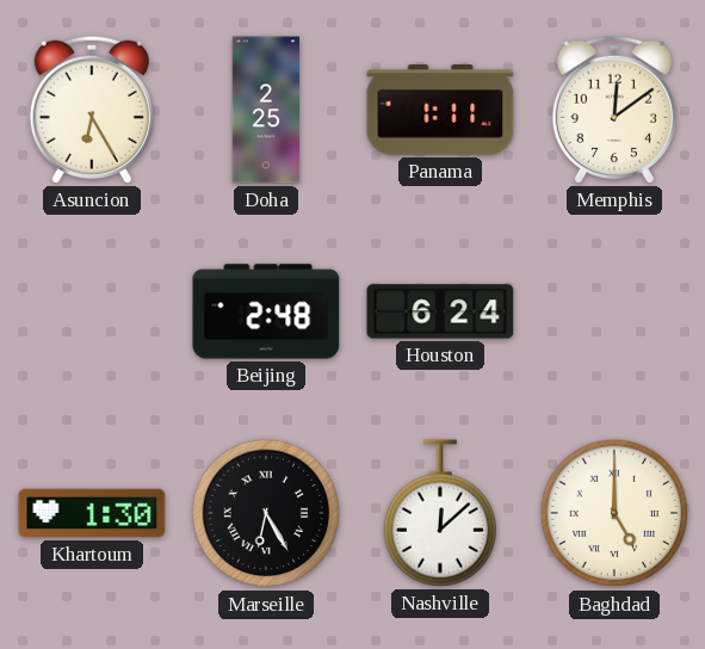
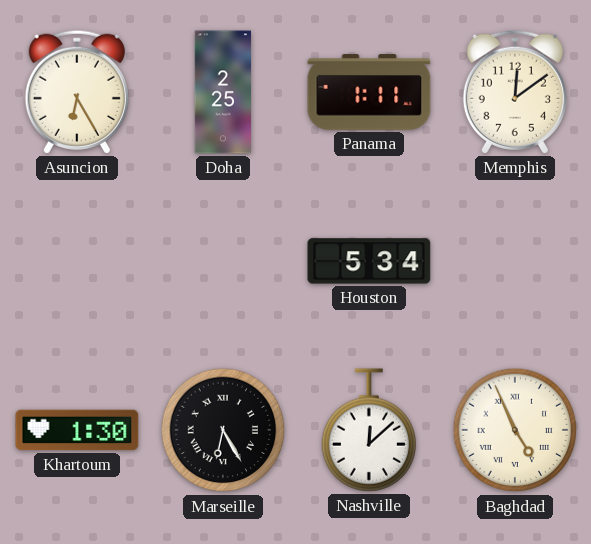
Beijing: 2:48 -> none (266, 311)
Houston: 6:24 -> 5:34 (369, 261)
Baghdad: 5:00 -> 4:56 (515, 430)
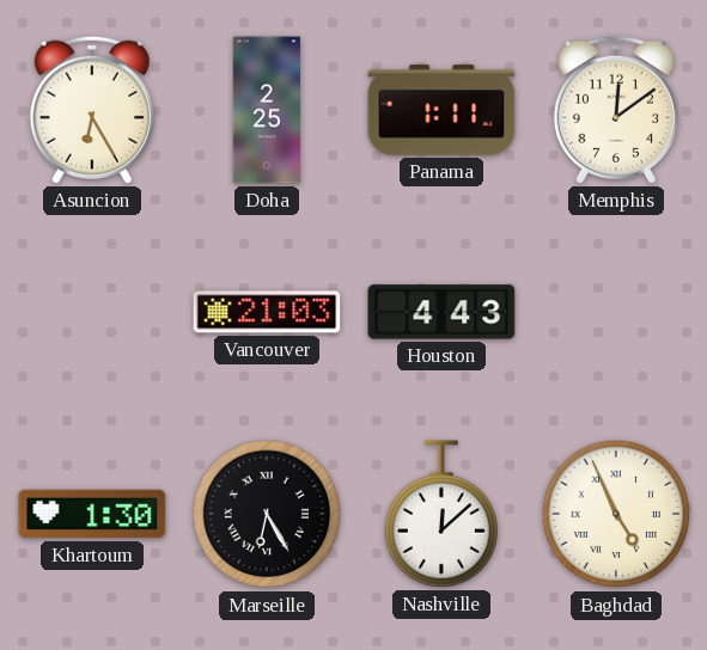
Vancouver: none -> 21:03 (267, 312)
Houston: 5:34 -> 4:43 (441, 312)
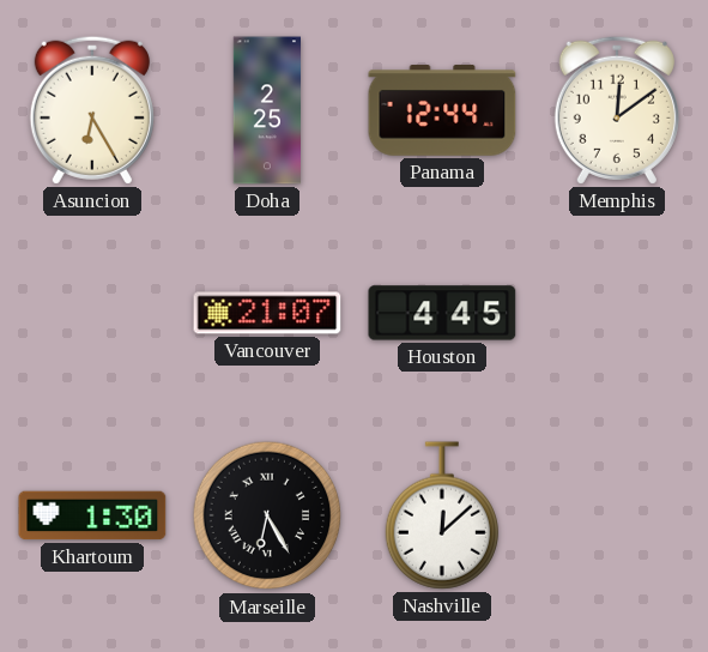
Panama: 1:11 -> 12:44 (442, 110)
Vancouver: 21:03 -> 21:07 (267, 313)
Houston: 4:43 -> 4:45 (442, 313)
Baghdad: 4:56 -> none (616, 514)
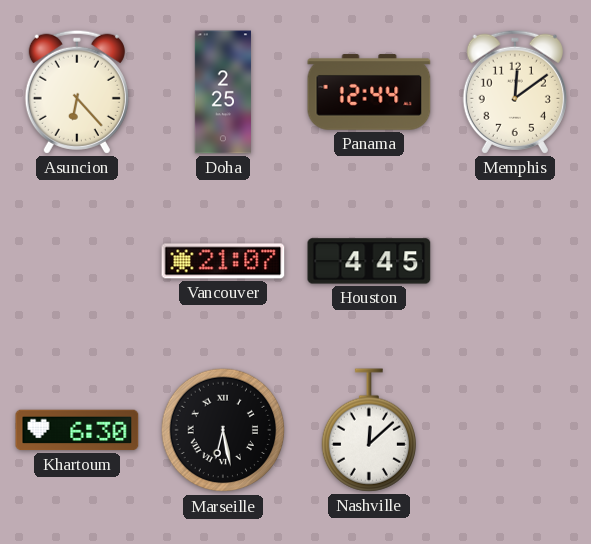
Asuncion: 6:25 -> 6:23 (77, 92)
Khartoum: 1:30 -> 6:30 (77, 430)
Marseille: 6:25 -> 6:28 (223, 430)
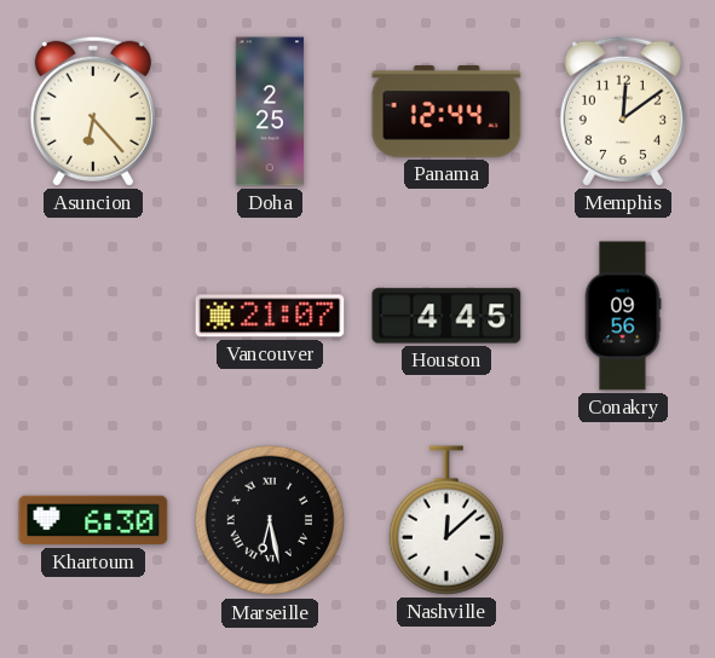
Conakry: none -> 09:56 (623, 316)
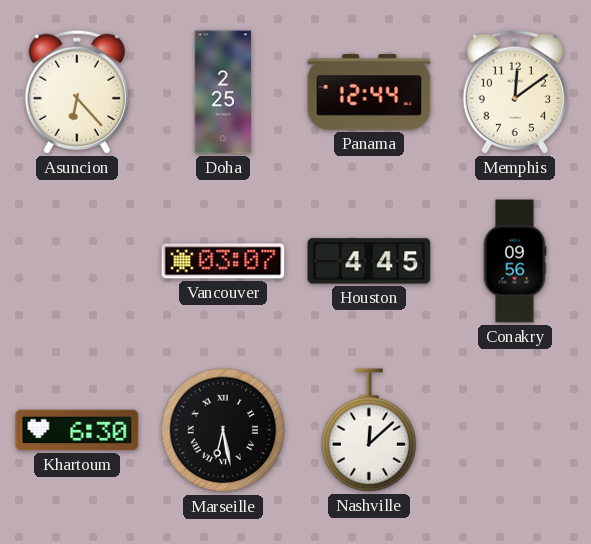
Vancouver: 21:07 -> 03:07 (223, 261)
